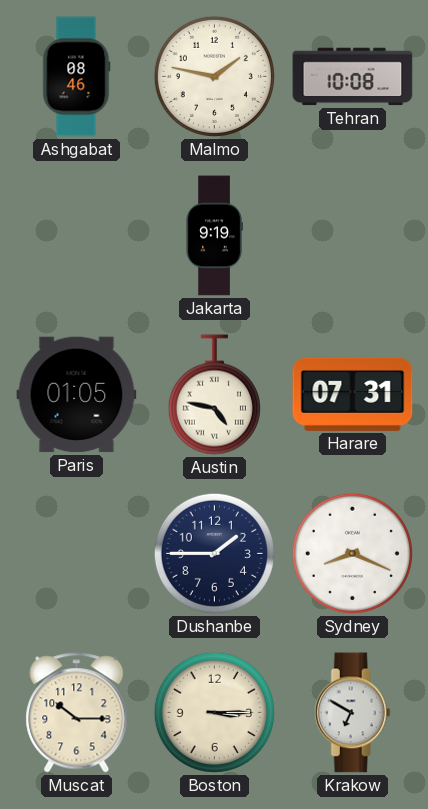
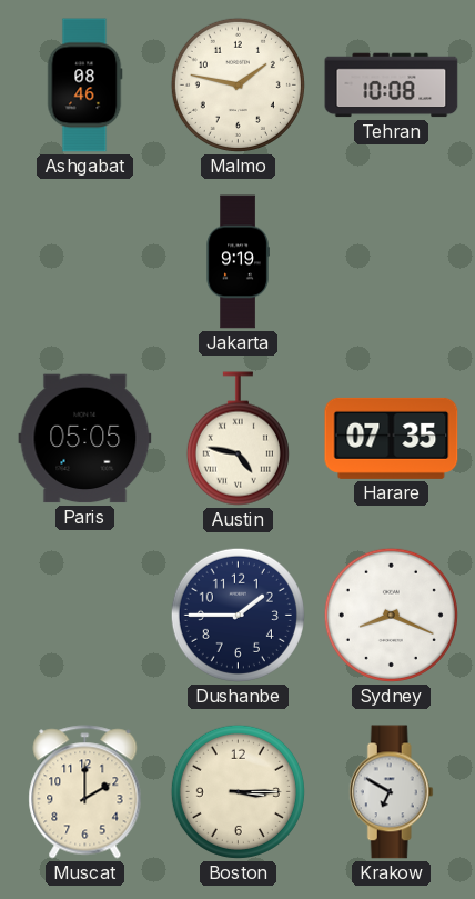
Paris: 01:05 -> 05:05 (85, 439)
Harare: 07:31 -> 07:35 (392, 438)
Muscat: 10:15 -> 2:00 (85, 792)
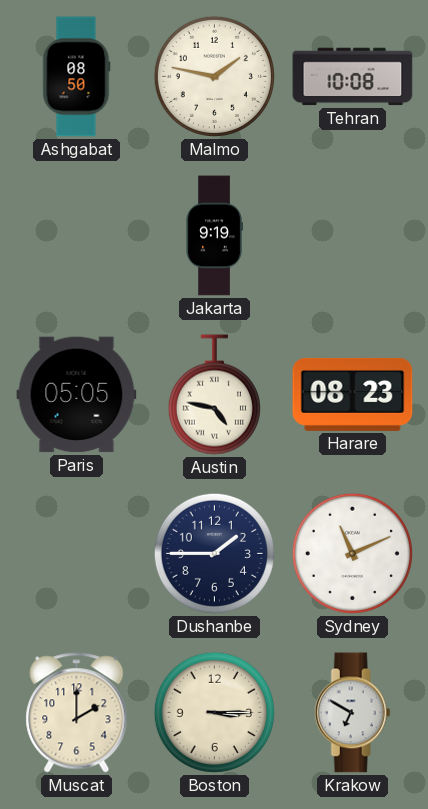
Ashgabat: 08:46 -> 08:50 (77, 77)
Harare: 07:35 -> 08:23 (353, 394)
Sydney: 8:19 -> 11:11 (352, 553)
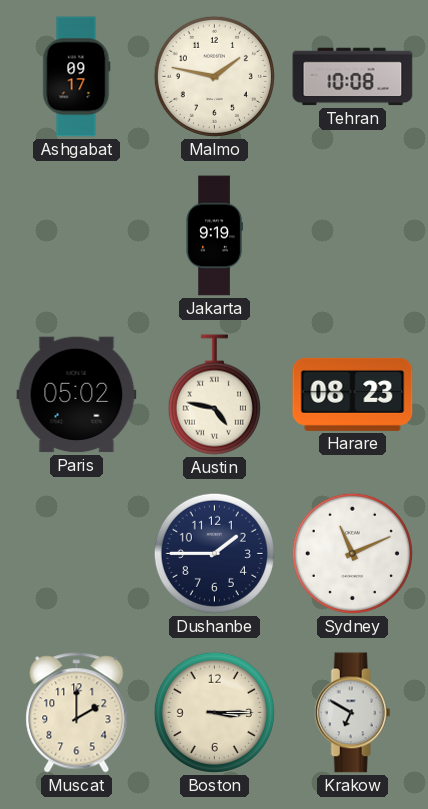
Ashgabat: 08:50 -> 09:17 (77, 77)
Paris: 05:05 -> 05:02 (77, 395)
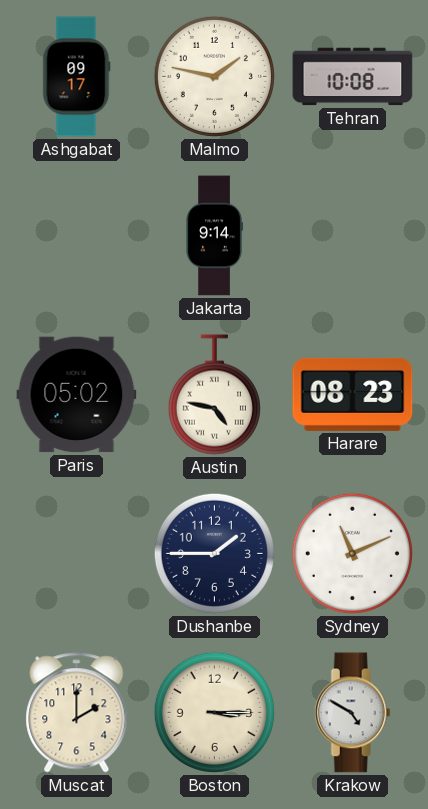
Jakarta: 9:19 -> 9:14 (214, 236)
Krakow: 6:50 -> 4:50 (352, 713)
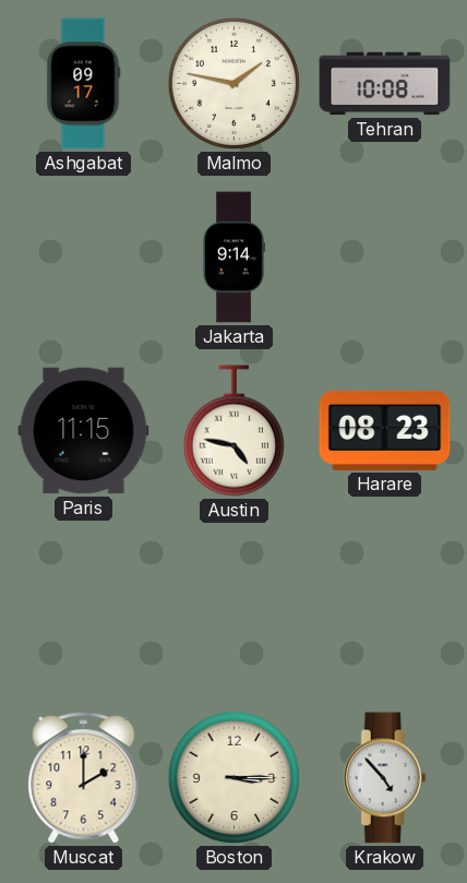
Paris: 05:02 -> 11:15 (84, 431)
Dushanbe: 1:45 -> none (214, 553)
Sydney: 11:11 -> none (352, 553)
Krakow: 4:50 -> 4:53 (384, 778)
